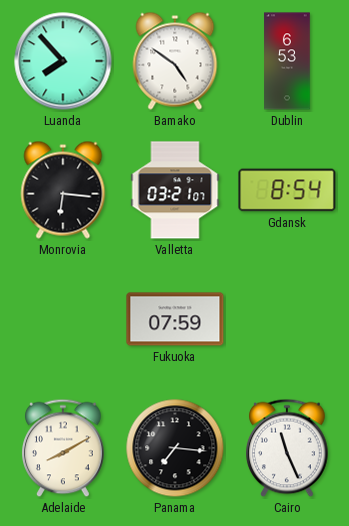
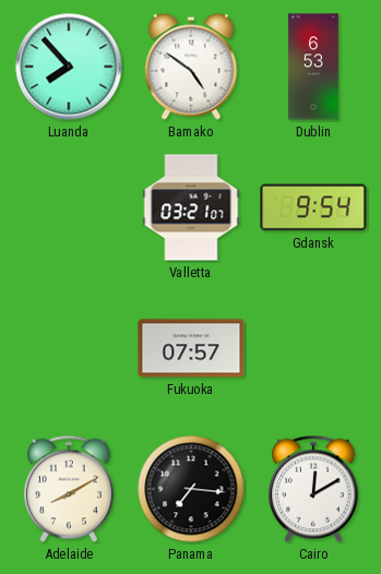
Monrovia: 6:16 -> none (63, 190)
Gdansk: 8:54 -> 9:54 (313, 207)
Fukuoka: 07:59 -> 07:57 (191, 348)
Cairo: 11:26 -> 12:10 (314, 489)
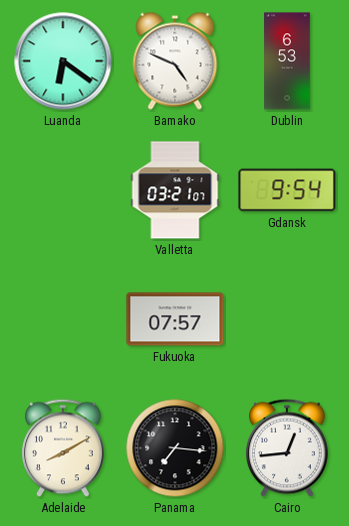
Luanda: 7:53 -> 6:21 (63, 61)
Bamako: 4:51 -> 4:49 (175, 61)
Cairo: 12:10 -> 12:44 (288, 448)
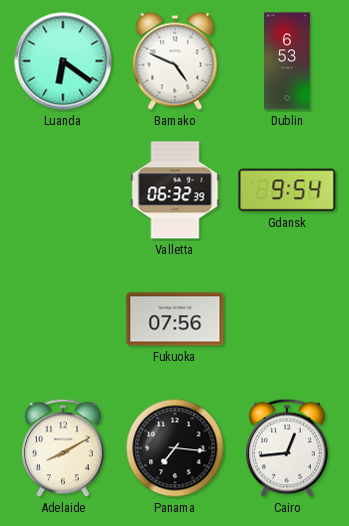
Valletta: 03:21 -> 06:32 (175, 190)
Fukuoka: 07:57 -> 07:56 (175, 319)
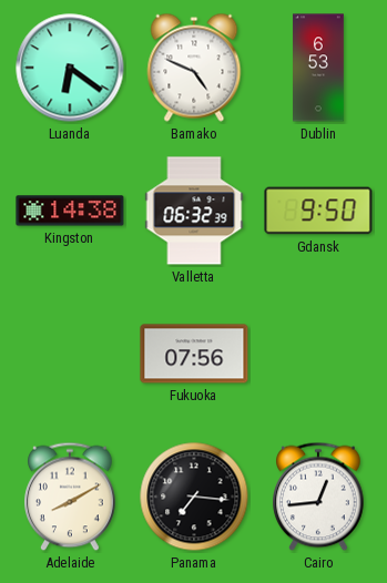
Kingston: none -> 14:38 (70, 211)
Gdansk: 9:54 -> 9:50 (318, 211)
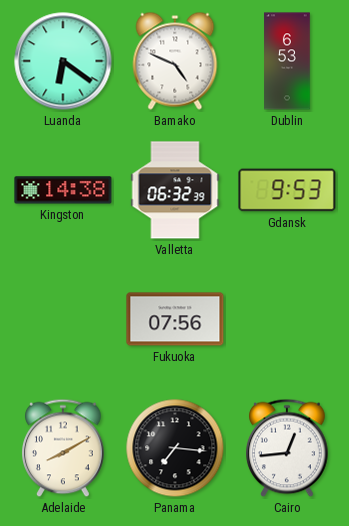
Gdansk: 9:50 -> 9:53 (287, 190)
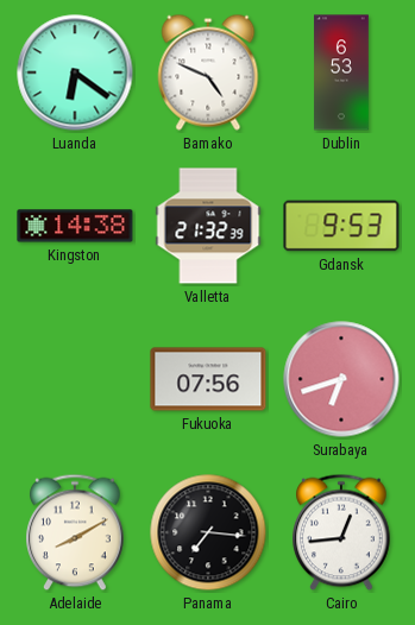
Valletta: 06:32 -> 21:32 (208, 226)
Surabaya: none -> 6:42 (341, 379)
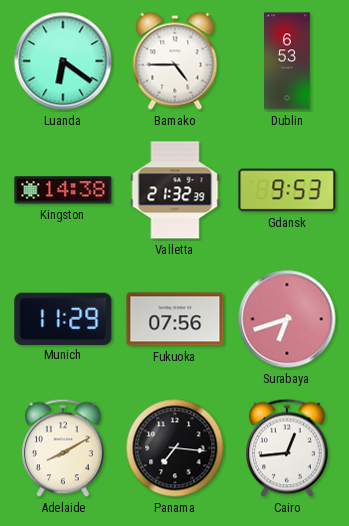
Bamako: 4:49 -> 4:45 (175, 61)
Munich: none -> 11:29 (63, 318)
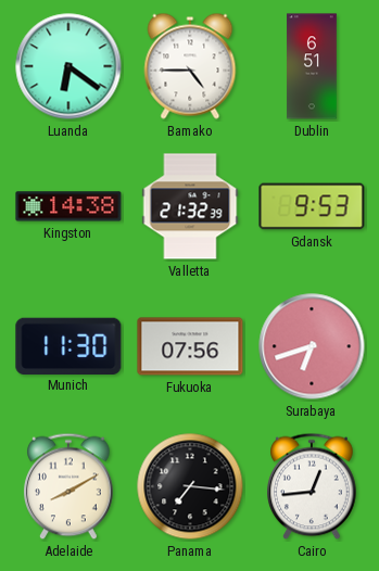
Dublin: 6:53 -> 6:51 (312, 66)
Munich: 11:29 -> 11:30 (68, 345)
